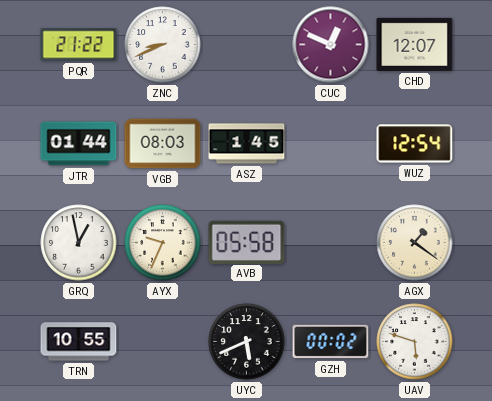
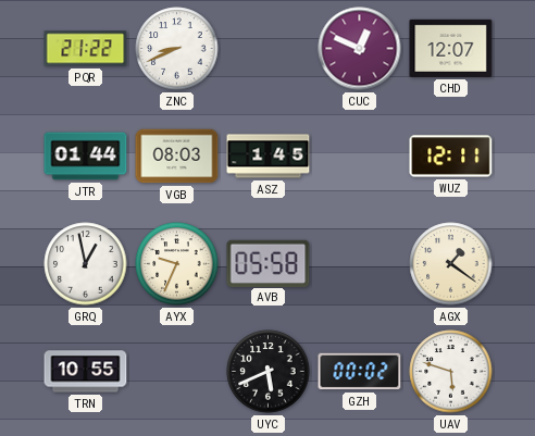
WUZ: 12:54 -> 12:11 (451, 157)
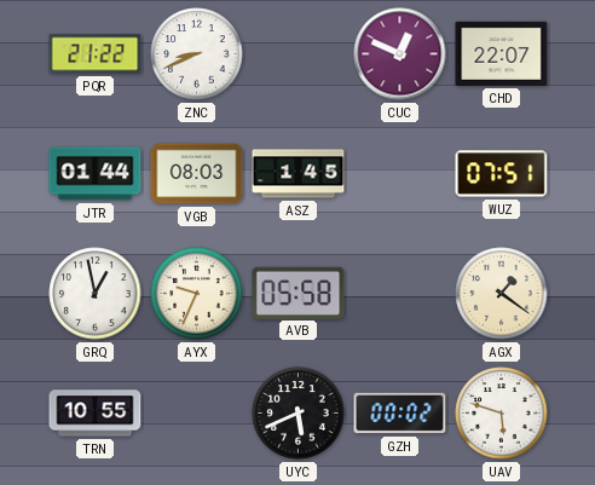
CHD: 12:07 -> 22:07 (502, 53)
WUZ: 12:11 -> 07:51 (502, 174)
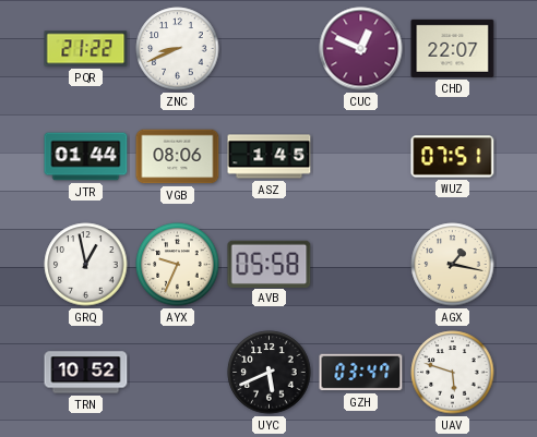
VGB: 08:03 -> 08:06 (178, 157)
AGX: 1:21 -> 1:17 (453, 265)
TRN: 10:55 -> 10:52 (86, 373)
GZH: 00:02 -> 03:47 (361, 373)
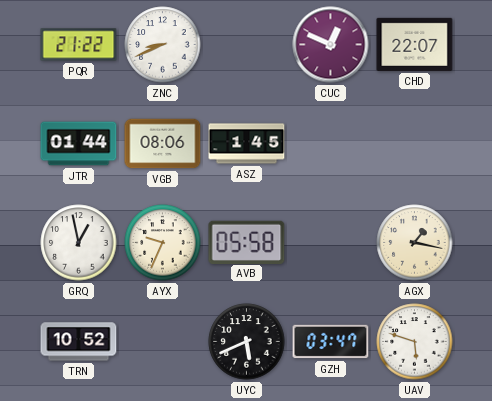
WUZ: 07:51 -> none (453, 157)
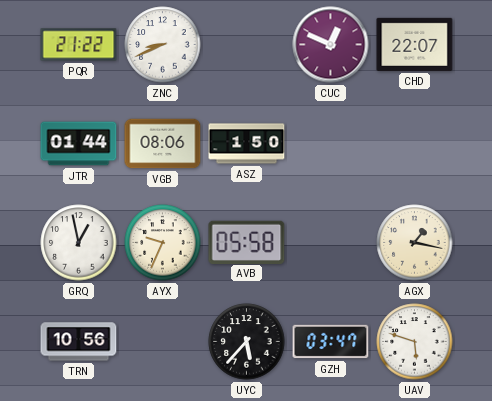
ASZ: 1:45 -> 1:50 (247, 144)
TRN: 10:52 -> 10:56 (79, 342)
UYC: 5:41 -> 5:37 (247, 342)
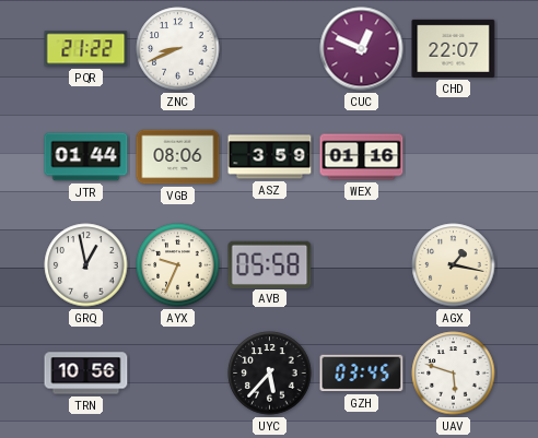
ASZ: 1:50 -> 3:59 (270, 157)
WEX: none -> 01:16 (362, 157)
GZH: 03:47 -> 03:45 (362, 374)
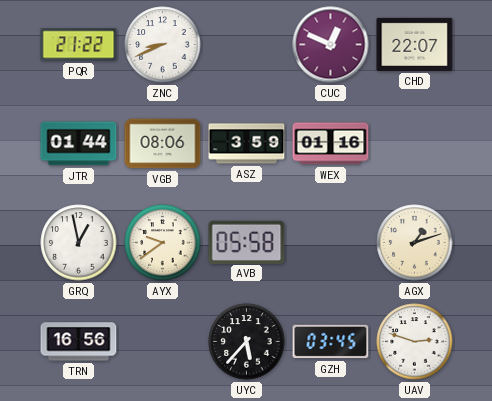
AYX: 9:34 -> 9:39 (163, 243)
AGX: 1:17 -> 1:12 (415, 243)
TRN: 10:56 -> 16:56 (79, 342)
UAV: 5:48 -> 2:48 (415, 342)
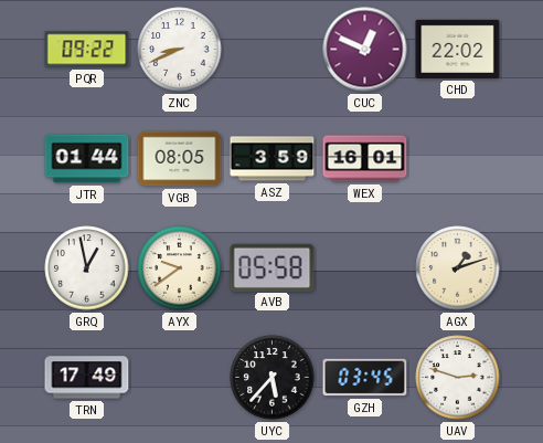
PQR: 21:22 -> 09:22 (87, 50)
CHD: 22:07 -> 22:02 (458, 49)
VGB: 08:06 -> 08:05 (180, 159)
WEX: 01:16 -> 16:01 (365, 159)
TRN: 16:56 -> 17:49 (87, 378)
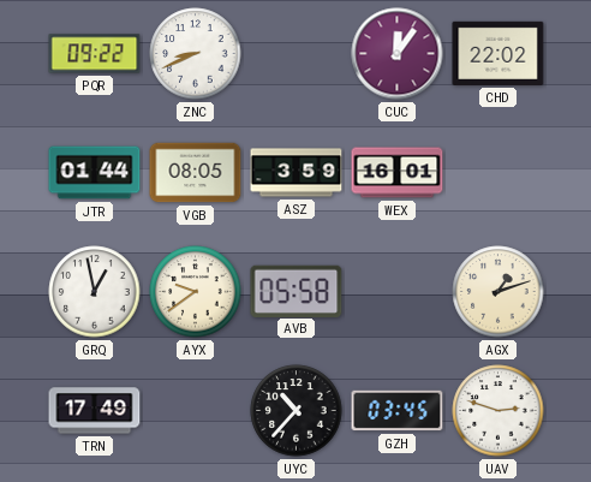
CUC: 12:49 -> 12:06 (398, 54)
UYC: 5:37 -> 10:37 (297, 411)
